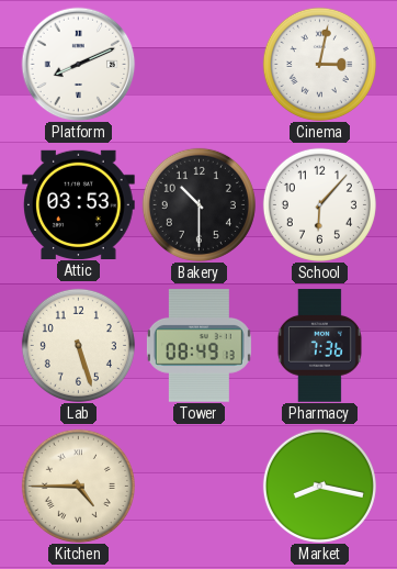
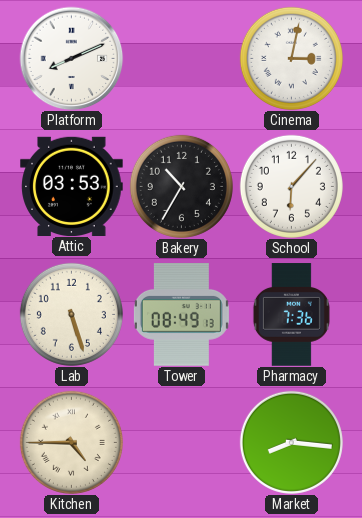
Bakery: 10:30 -> 10:35 (181, 186)
Market: 8:17 -> 8:16 (291, 442)
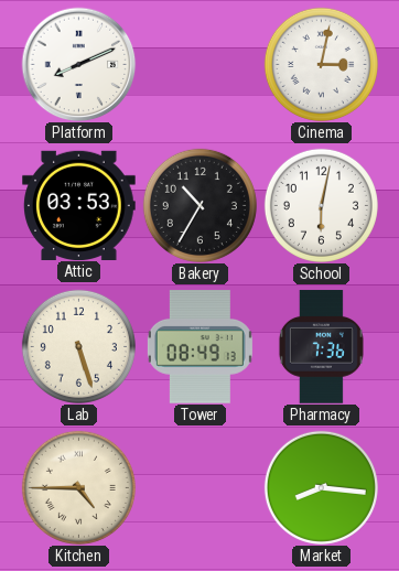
School: 6:07 -> 6:02 (321, 205)
